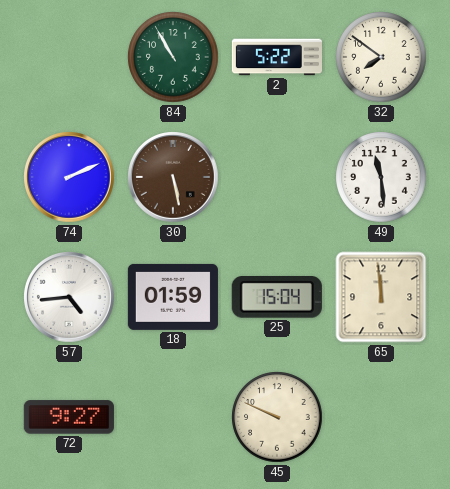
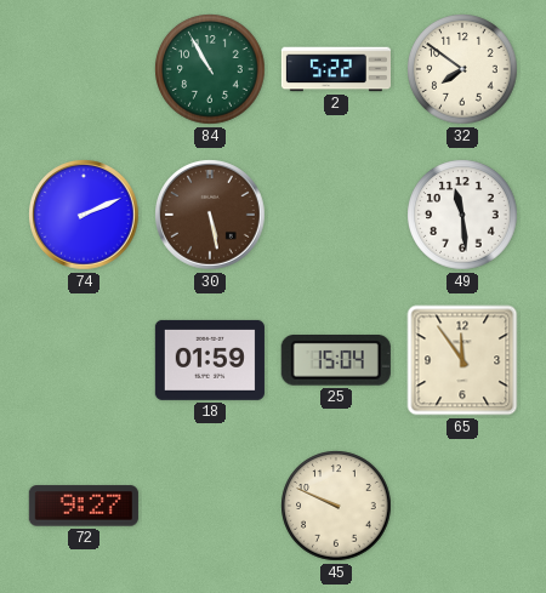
57: 4:44 -> none (69, 297)
65: 11:59 -> 11:54 (462, 360)
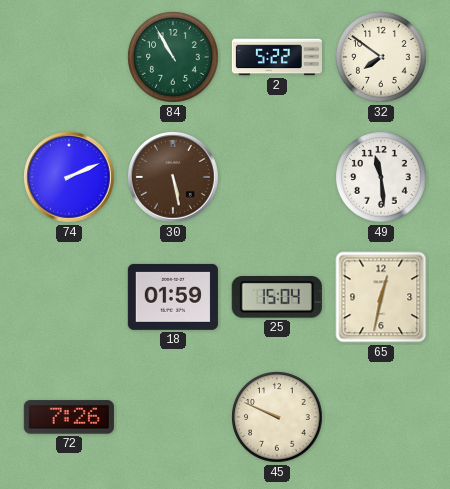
65: 11:54 -> 12:32 (381, 297)
72: 9:27 -> 7:26 (69, 417)
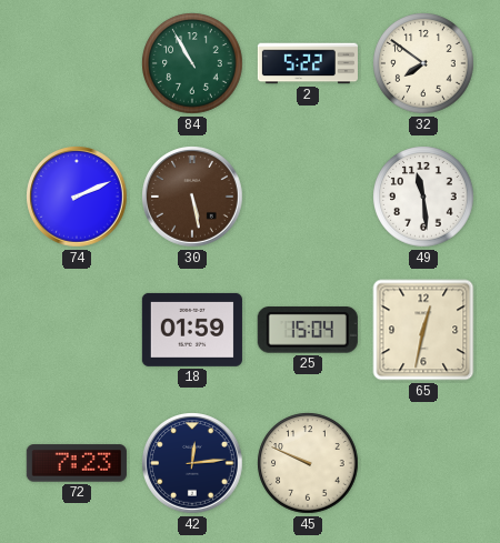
72: 7:26 -> 7:23 (77, 463)
42: none -> 12:14 (192, 463)
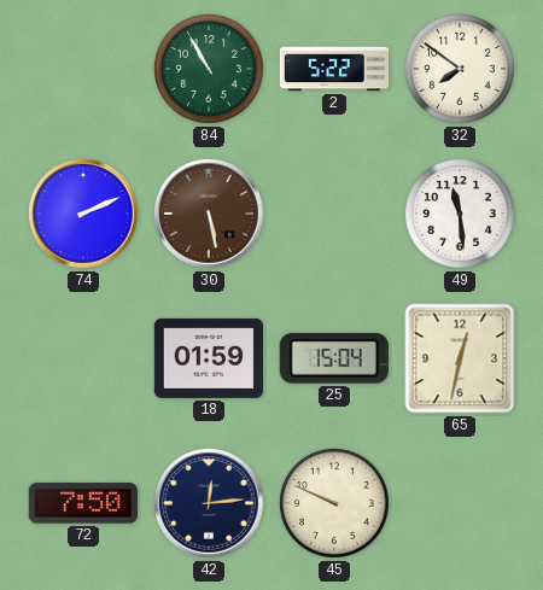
72: 7:23 -> 7:50 (83, 503)
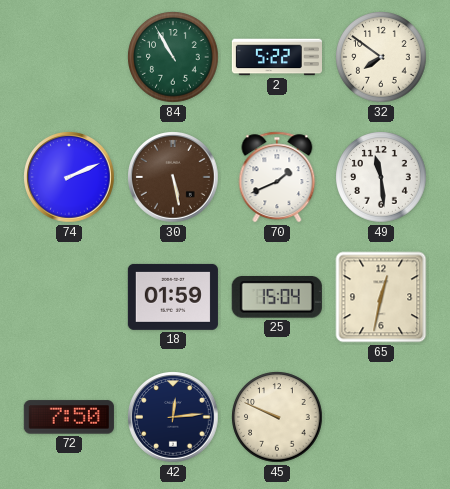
70: none -> 1:41 (277, 177)
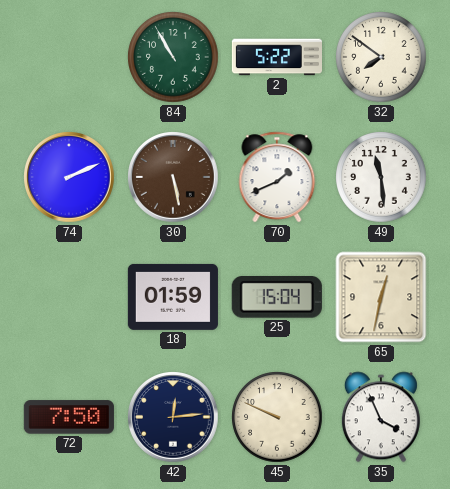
35: none -> 3:56 (381, 417)
